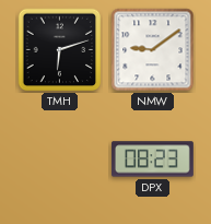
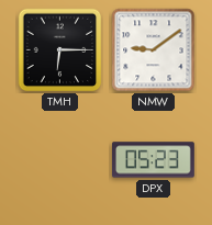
TMH: 6:12 -> 6:15 (60, 50)
DPX: 08:23 -> 05:23 (153, 160)
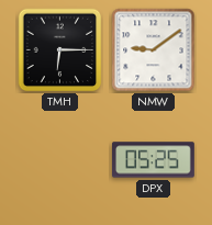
DPX: 05:23 -> 05:25 (153, 160)
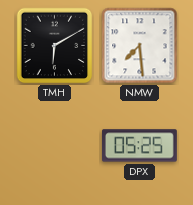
TMH: 6:15 -> 6:10 (55, 46)
NMW: 9:09 -> 7:29 (140, 46)
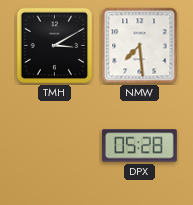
TMH: 6:10 -> 3:10 (55, 46)
DPX: 05:25 -> 05:28 (139, 146)
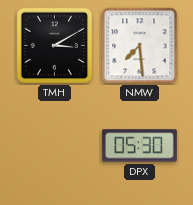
DPX: 05:28 -> 05:30 (139, 146)
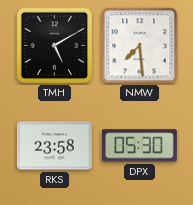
TMH: 3:10 -> 5:10 (55, 46)
RKS: none -> 23:58 (54, 146)
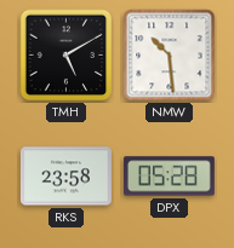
NMW: 7:29 -> 10:29 (170, 56)
DPX: 05:30 -> 05:28 (169, 177)
